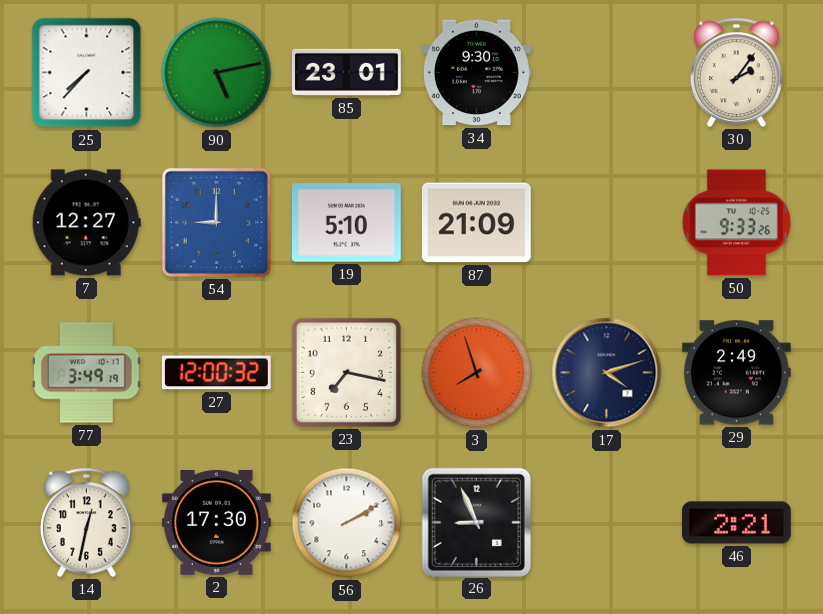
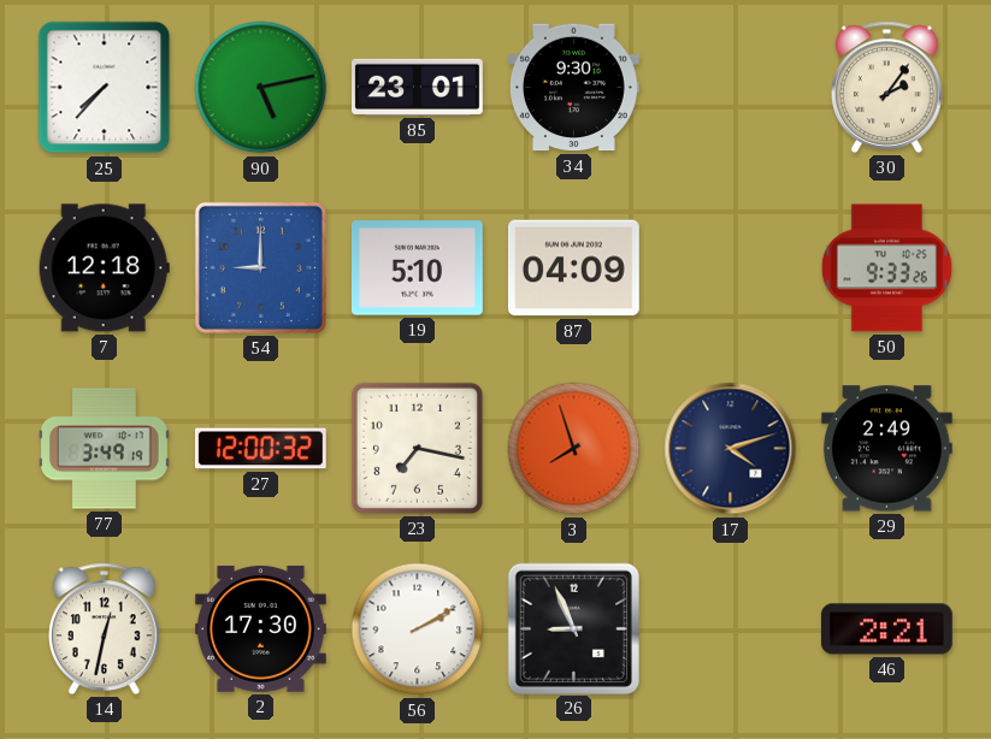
7: 12:27 -> 12:18 (104, 268)
87: 21:09 -> 04:09 (573, 268)
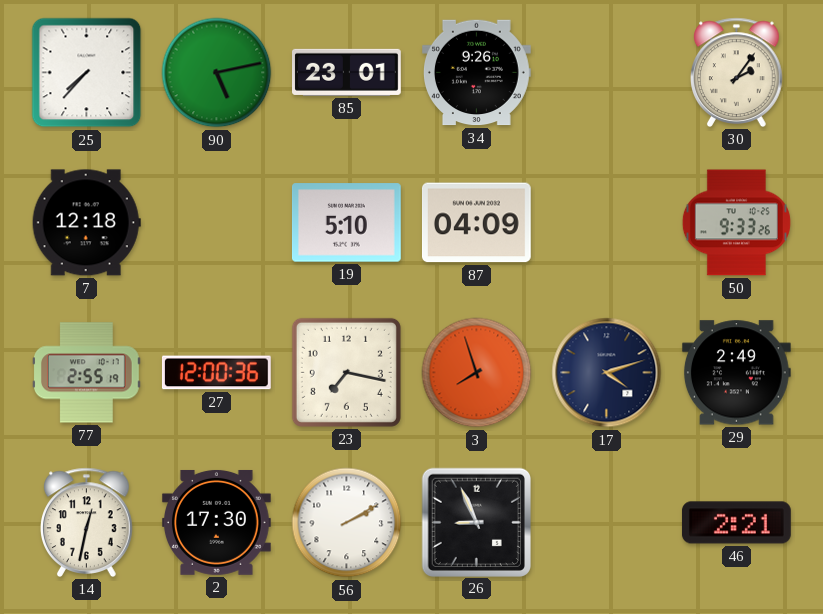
34: 9:30 -> 9:26 (477, 73)
54: 9:00 -> none (260, 267)
77: 3:49 -> 2:55 (86, 373)
27: 12:00:32 -> 12:00:36 (216, 373)
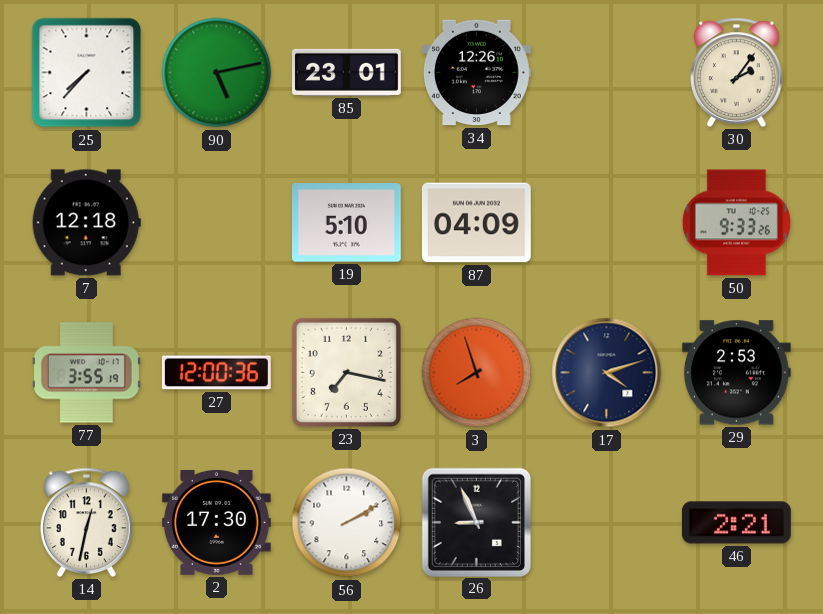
34: 9:26 -> 12:26 (477, 73)
77: 2:55 -> 3:55 (86, 373)
29: 2:49 -> 2:53 (736, 373)
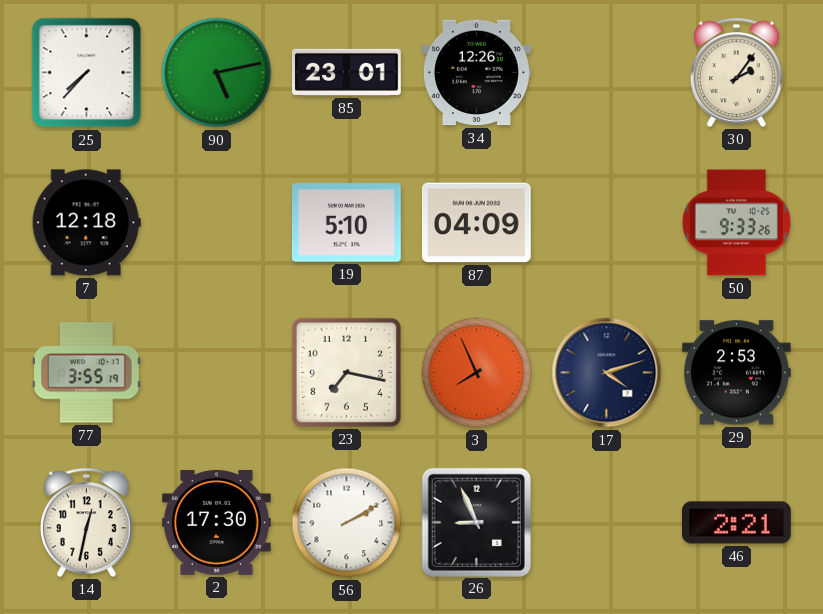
27: 12:00 -> none (216, 373)
3: 7:57 -> 7:56 (477, 373)
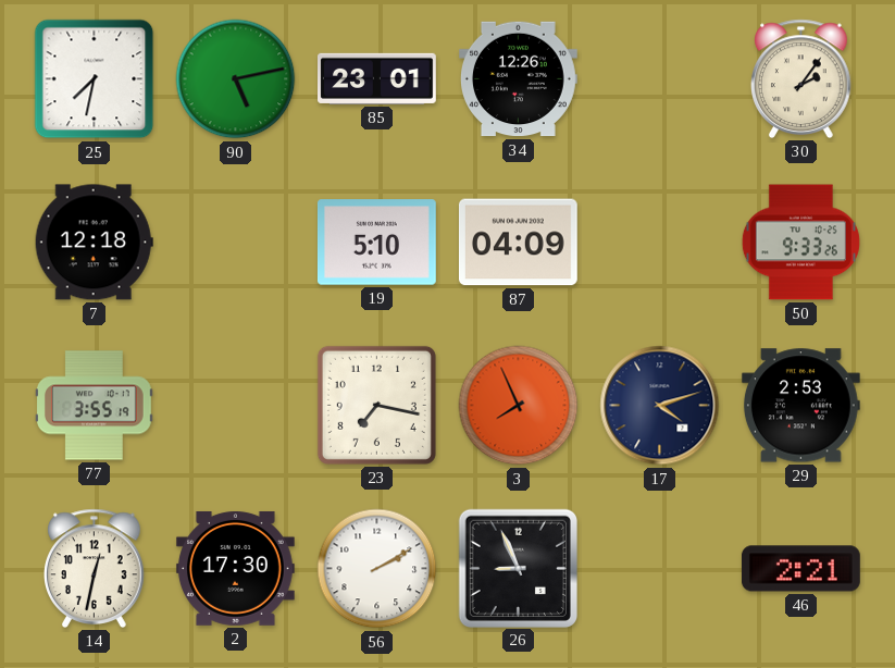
25: 7:37 -> 7:32 (95, 79)
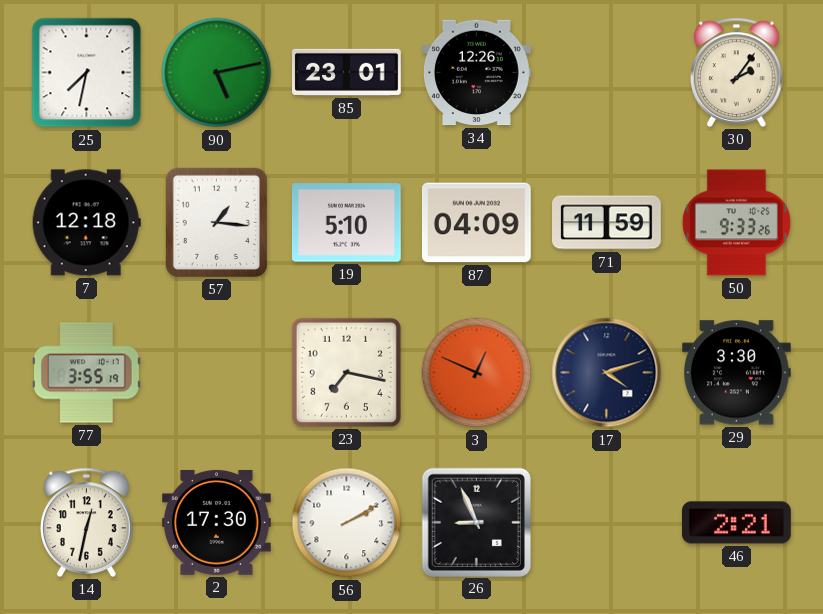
57: none -> 1:16 (216, 222)
71: none -> 11:59 (607, 223)
3: 7:56 -> 12:49 (477, 373)
29: 2:53 -> 3:30 (736, 373)
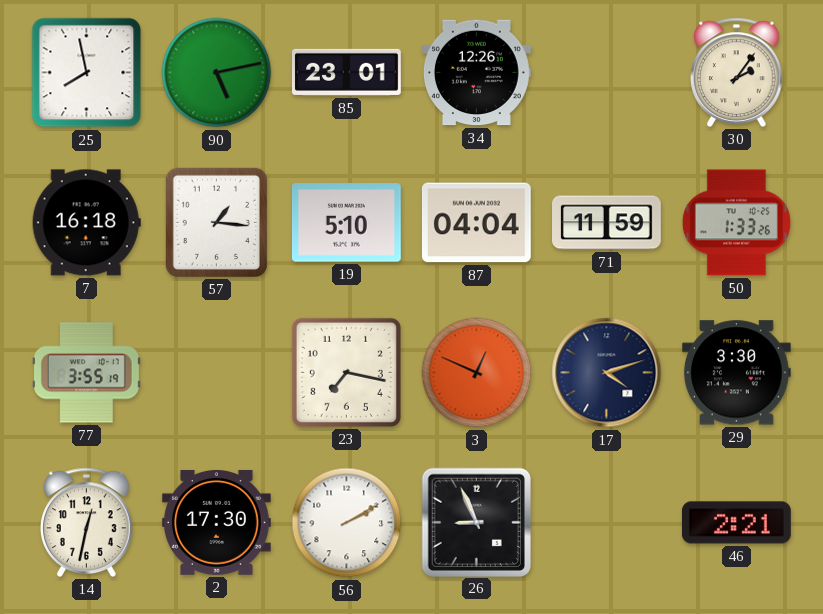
25: 7:32 -> 7:58 (87, 73)
7: 12:18 -> 16:18 (86, 223)
87: 04:09 -> 04:04 (476, 223)
50: 9:33 -> 1:33 (736, 223)
